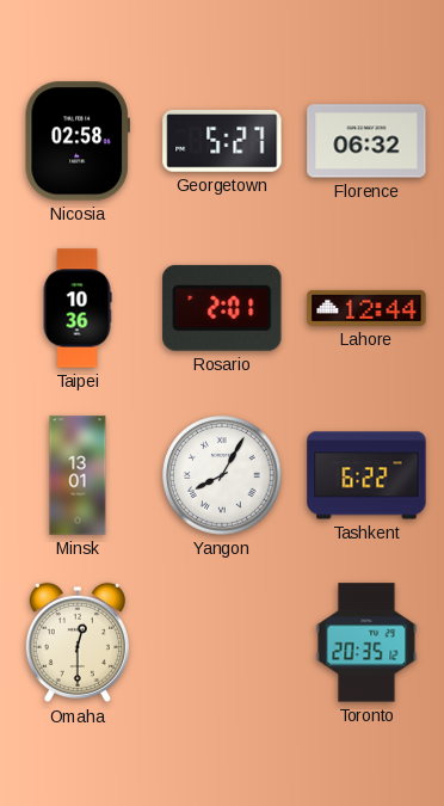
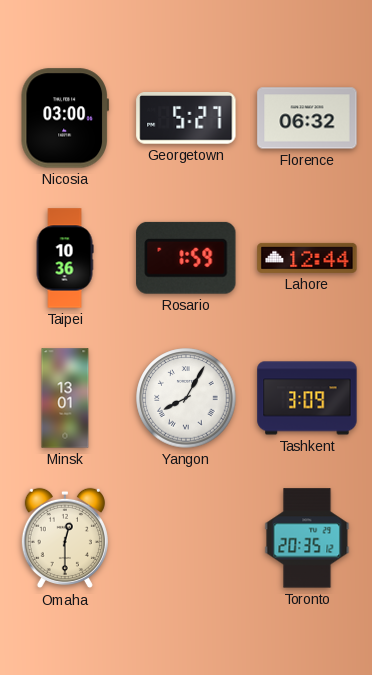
Nicosia: 02:58 -> 03:00 (64, 118)
Rosario: 2:01 -> 1:59 (186, 258)
Tashkent: 6:22 -> 3:09 (307, 398)
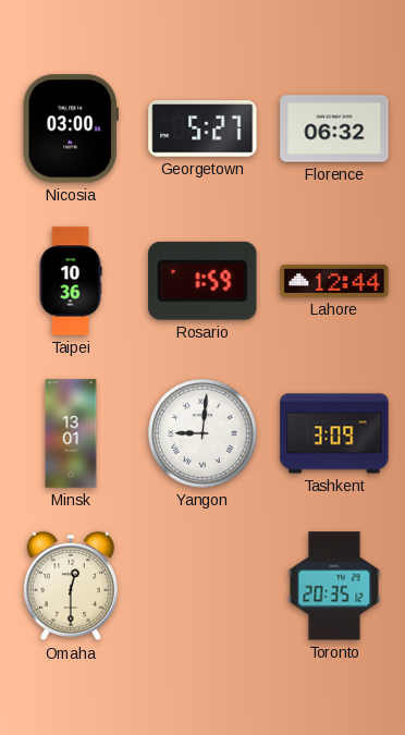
Yangon: 8:05 -> 9:01 (202, 433)
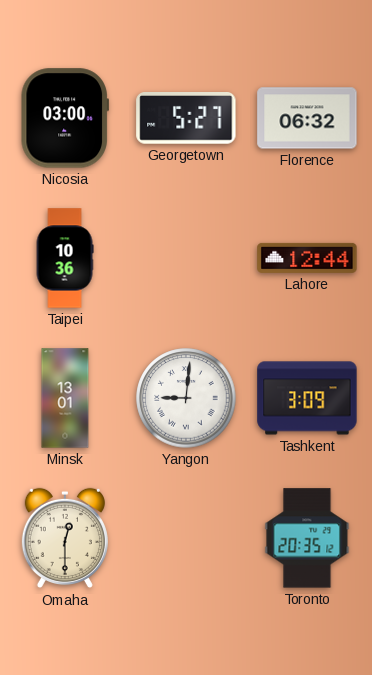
Rosario: 1:59 -> none (202, 281)
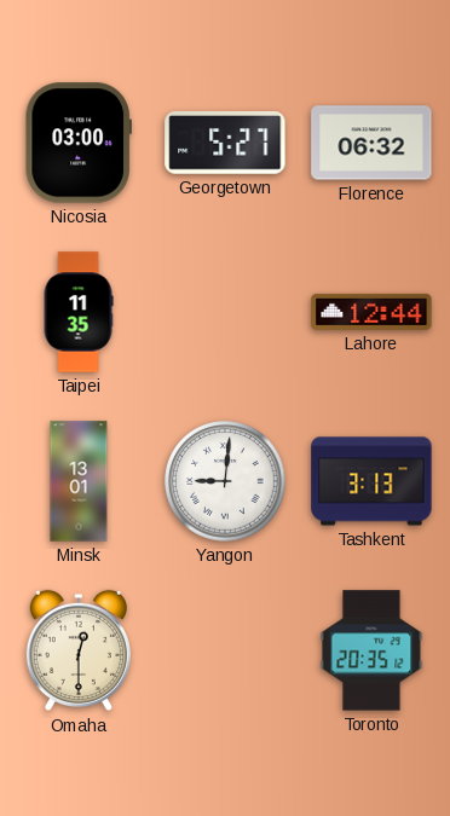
Taipei: 10:36 -> 11:35 (79, 312)
Tashkent: 3:09 -> 3:13 (371, 481)
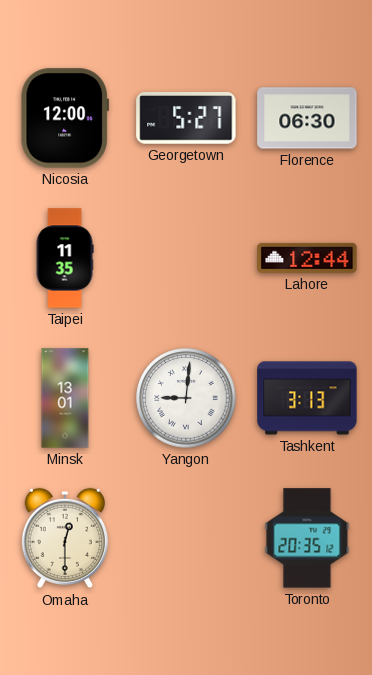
Nicosia: 03:00 -> 12:00 (64, 118)
Florence: 06:32 -> 06:30 (307, 118)
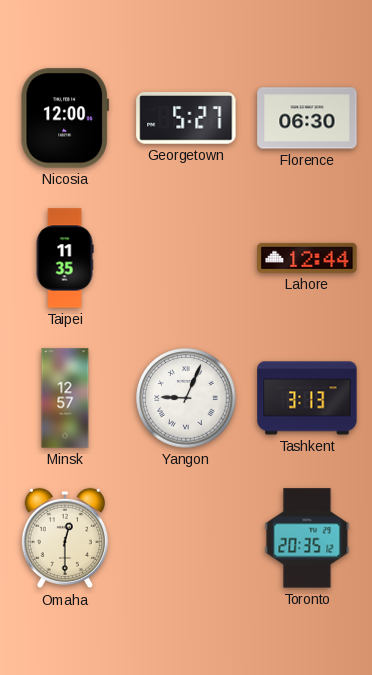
Minsk: 13:01 -> 12:57 (65, 398)
Yangon: 9:01 -> 9:04 (186, 398)
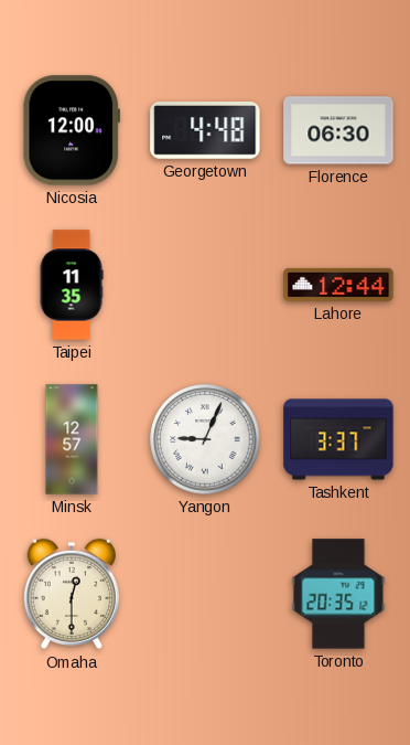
Georgetown: 5:27 -> 4:48 (205, 131)
Tashkent: 3:13 -> 3:37 (338, 439)
